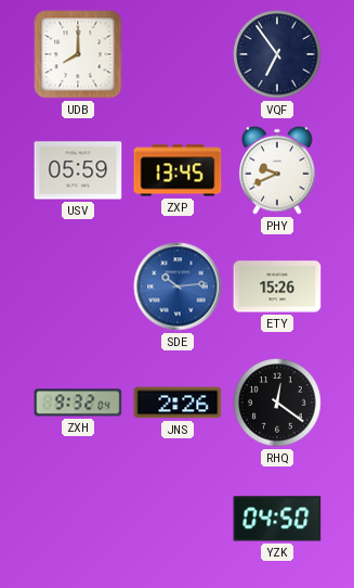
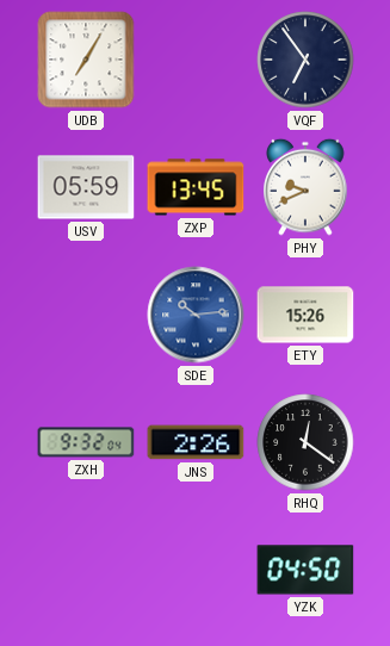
UDB: 8:00 -> 7:05 (86, 60)
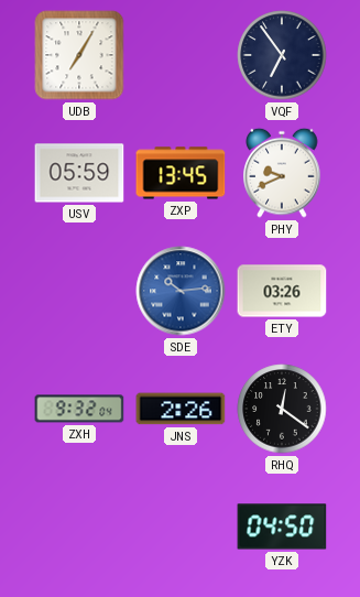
ETY: 15:26 -> 03:26 (282, 291)
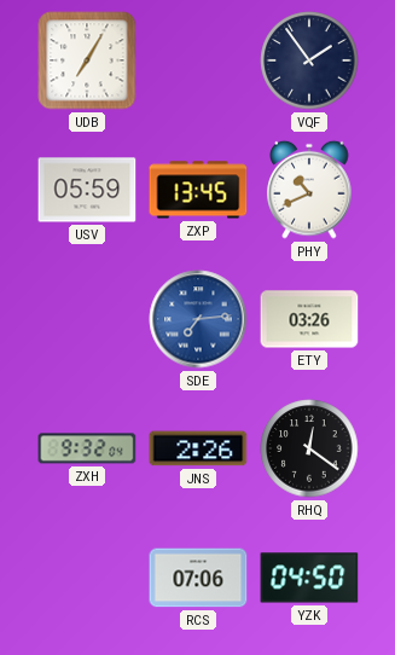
VQF: 6:54 -> 1:54 (309, 60)
PHY: 9:41 -> 10:41 (309, 190)
SDE: 10:14 -> 7:14 (198, 319)
RCS: none -> 07:06 (198, 578)
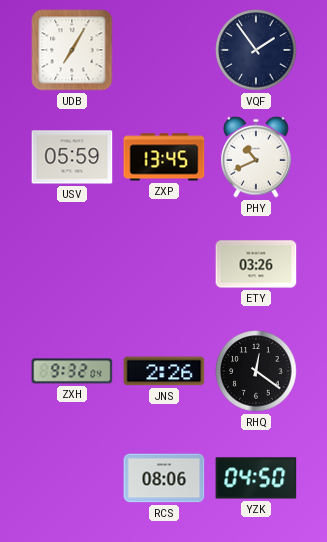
SDE: 7:14 -> none (198, 319)
RCS: 07:06 -> 08:06 (164, 478)
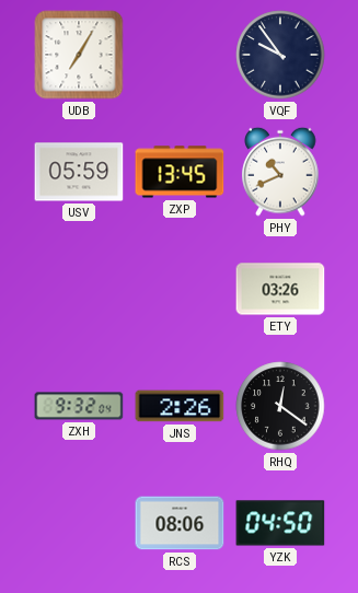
VQF: 1:54 -> 9:54 (280, 55)
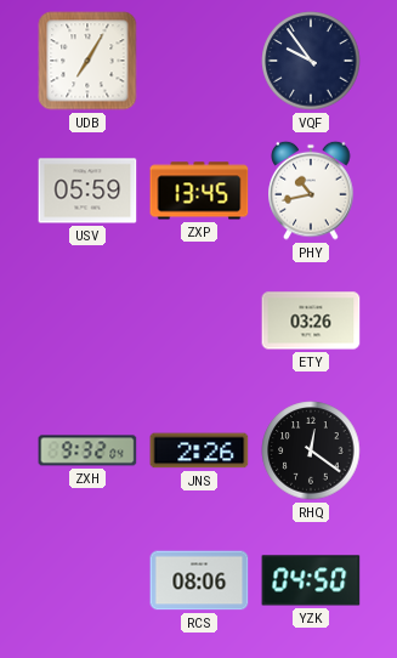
PHY: 10:41 -> 10:43 (311, 191)
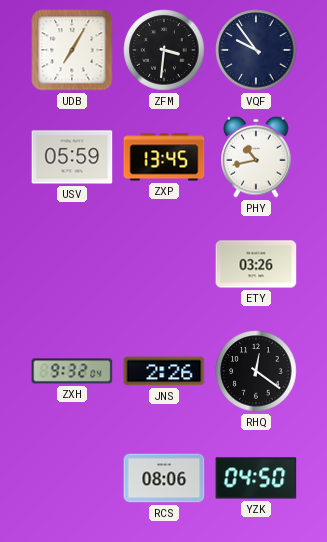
ZFM: none -> 3:31 (164, 50)
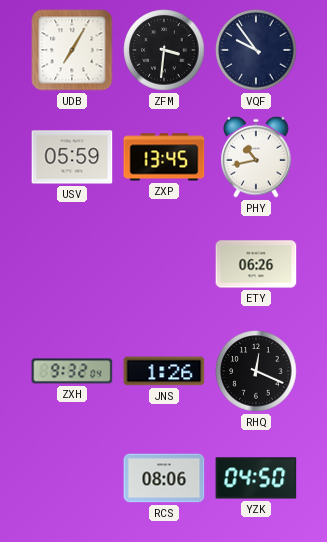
ETY: 03:26 -> 06:26 (256, 264)
JNS: 2:26 -> 1:26 (164, 371)
RHQ: 12:21 -> 12:19 (256, 371)
